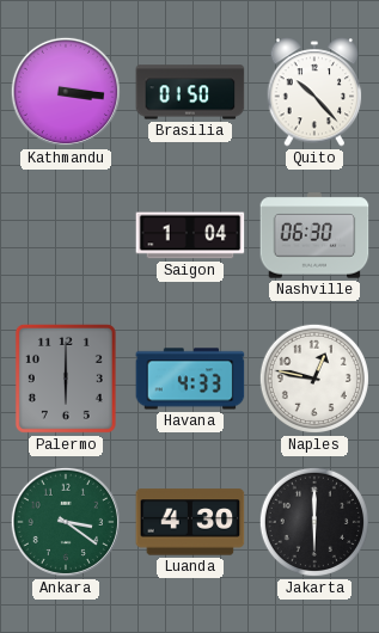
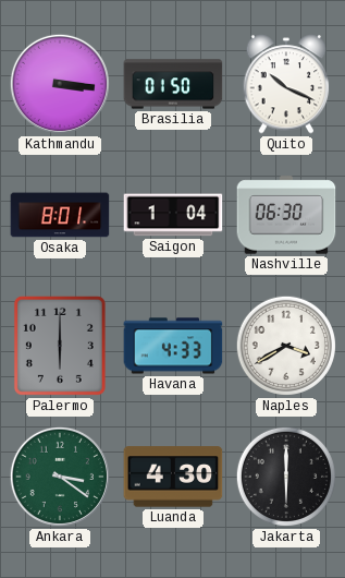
Quito: 10:23 -> 10:19 (286, 84)
Osaka: none -> 8:01 (60, 215)
Naples: 12:47 -> 3:40 (286, 346)
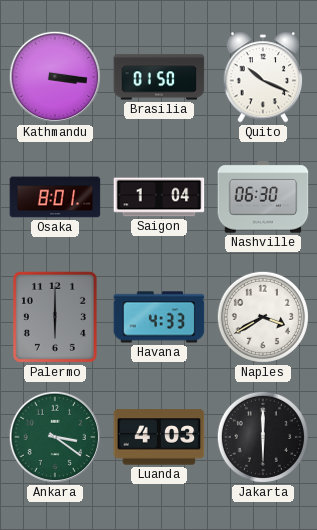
Luanda: 4:30 -> 4:03 (159, 437)
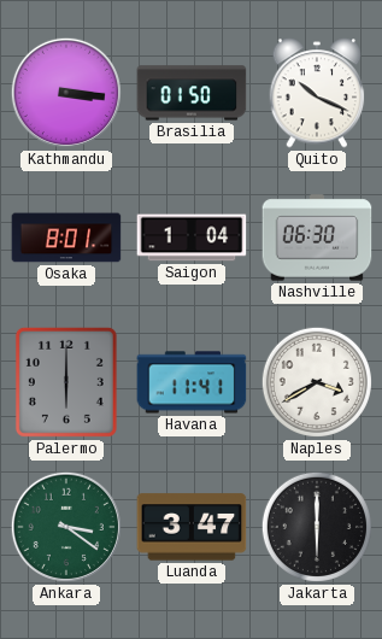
Havana: 4:33 -> 11:41 (192, 382)
Luanda: 4:03 -> 3:47 (192, 527)
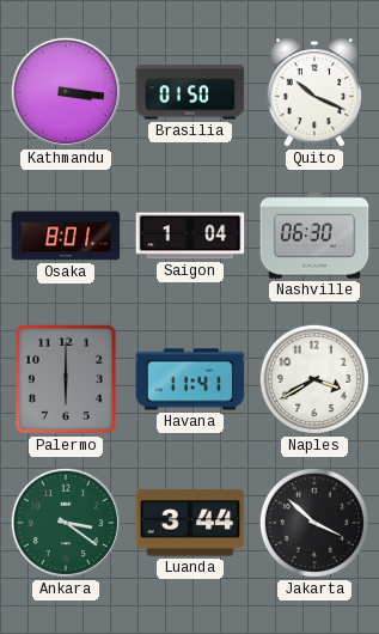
Luanda: 3:47 -> 3:44 (190, 523)
Jakarta: 6:00 -> 3:52 (314, 523)
